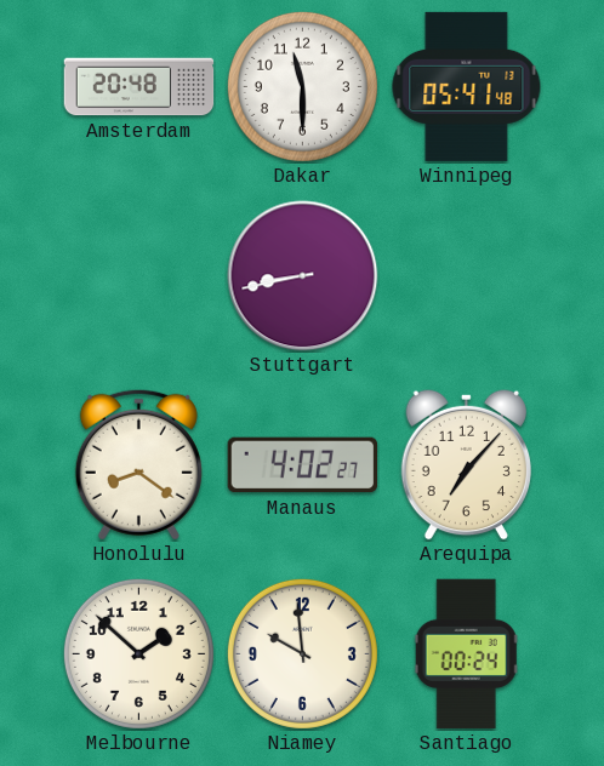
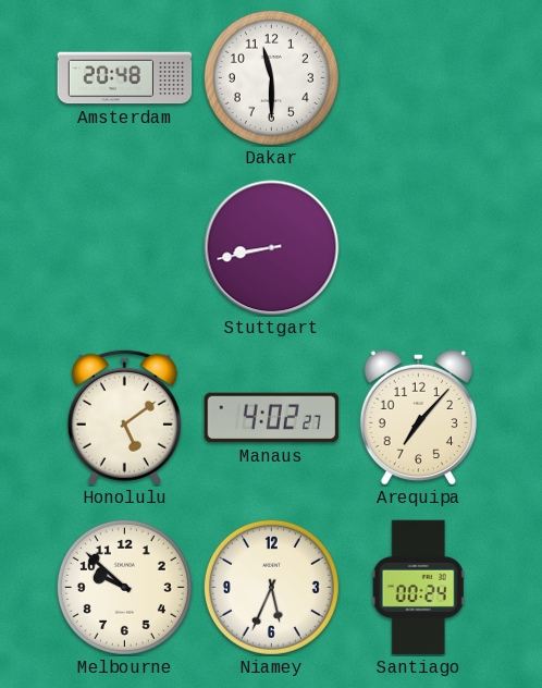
Winnipeg: 05:41 -> none (467, 86)
Honolulu: 8:21 -> 5:09 (124, 417)
Melbourne: 1:52 -> 9:52 (124, 587)
Niamey: 9:59 -> 5:34 (271, 587)
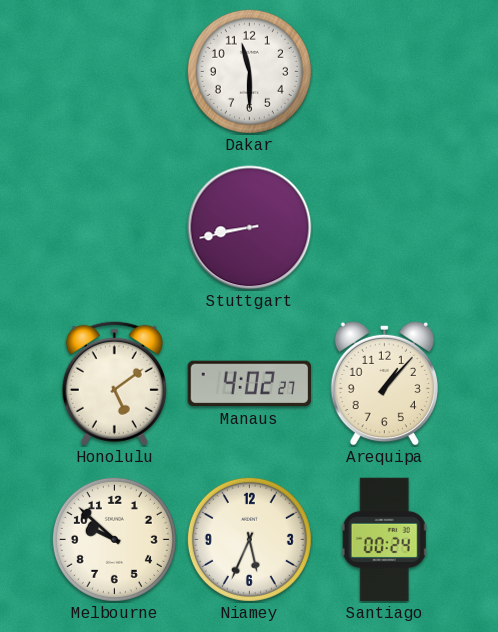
Amsterdam: 20:48 -> none (125, 78)
Arequipa: 7:07 -> 1:07 (384, 383)
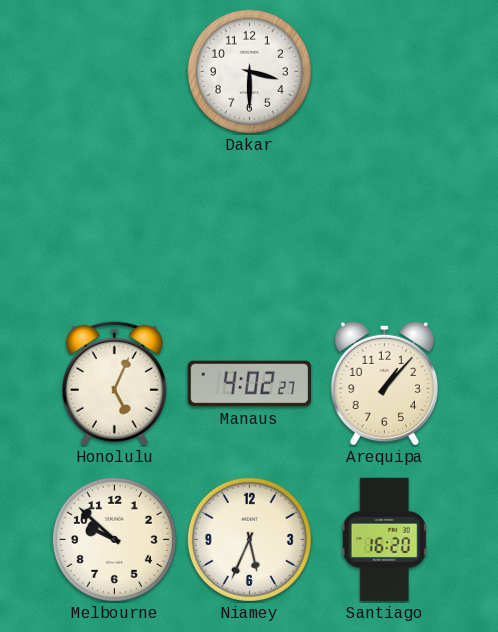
Dakar: 11:30 -> 3:30 (249, 71)
Stuttgart: 8:43 -> none (250, 228)
Honolulu: 5:09 -> 5:04 (114, 383)
Santiago: 00:24 -> 16:20 (385, 540)
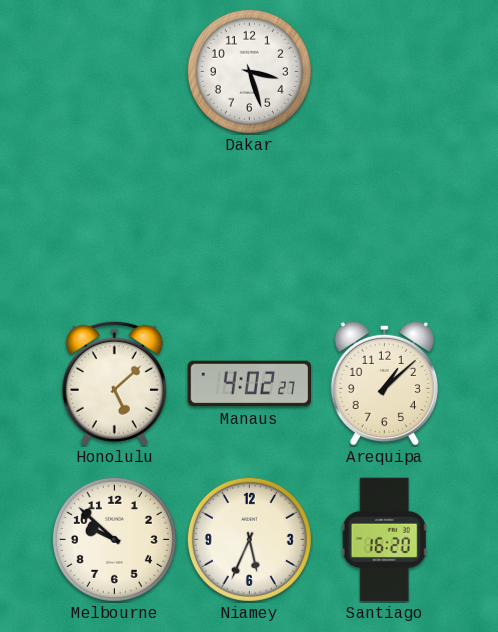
Dakar: 3:30 -> 3:27 (249, 71)
Honolulu: 5:04 -> 5:08 (114, 383)
Arequipa: 1:07 -> 1:08 (384, 383)
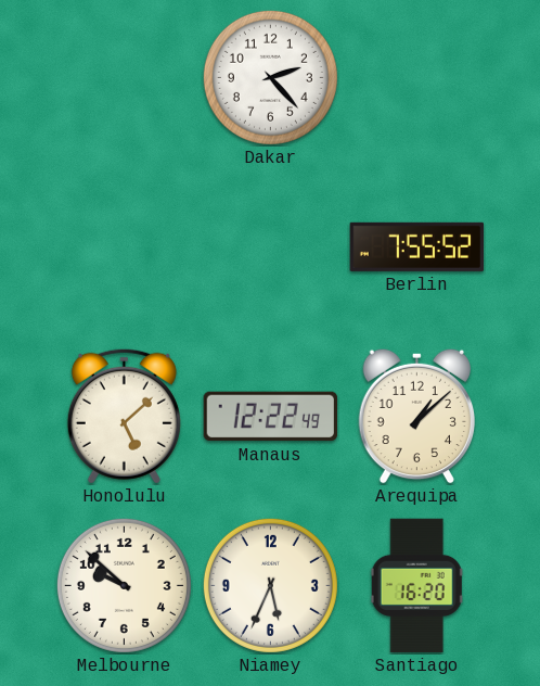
Dakar: 3:27 -> 2:23 (270, 77)
Berlin: none -> 7:55 (417, 246)
Manaus: 4:02 -> 12:22 (271, 417)
